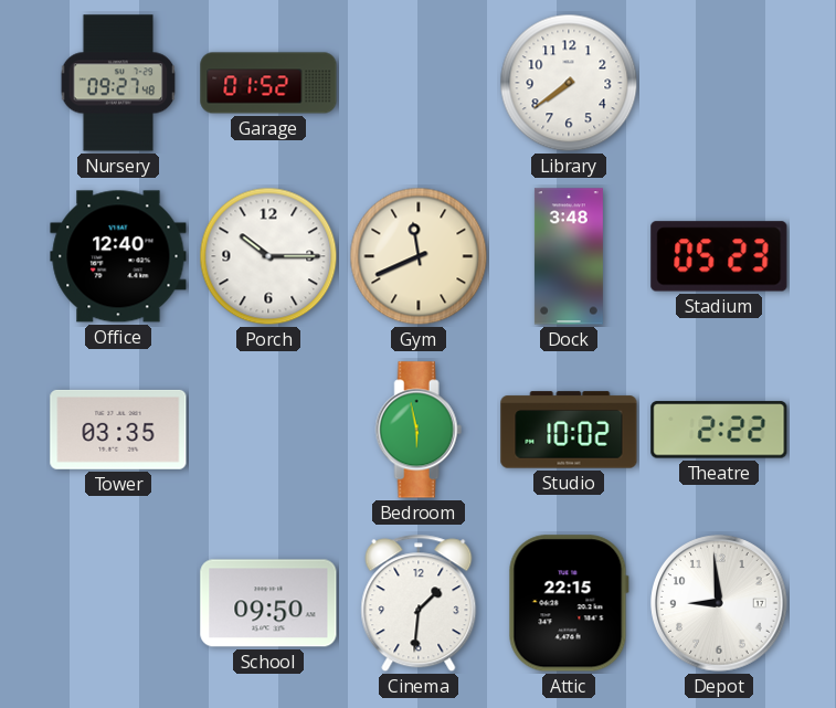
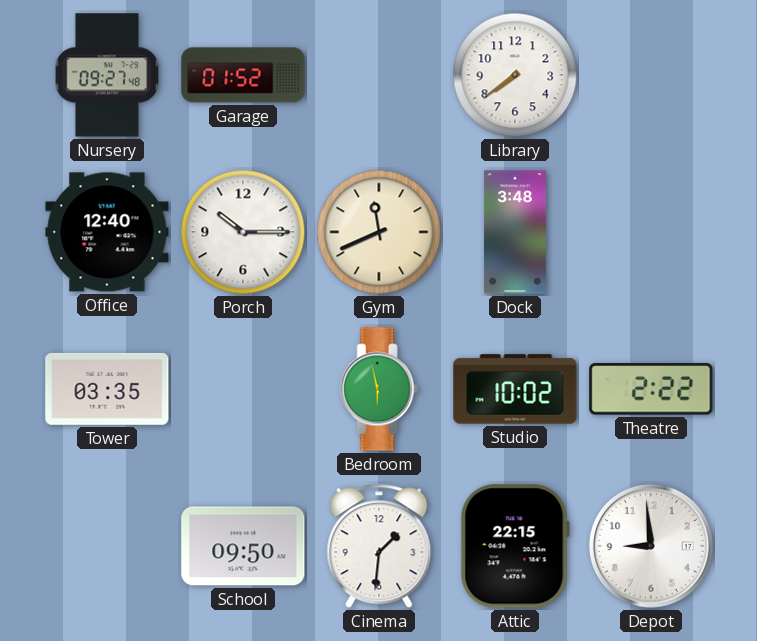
Stadium: 05:23 -> none (719, 256)
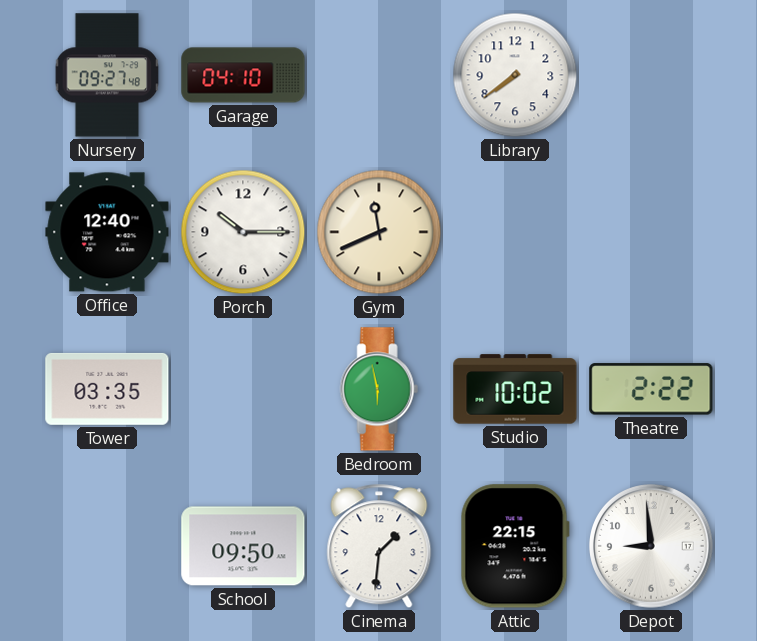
Garage: 01:52 -> 04:10 (243, 75)
Dock: 3:48 -> none (515, 232)
